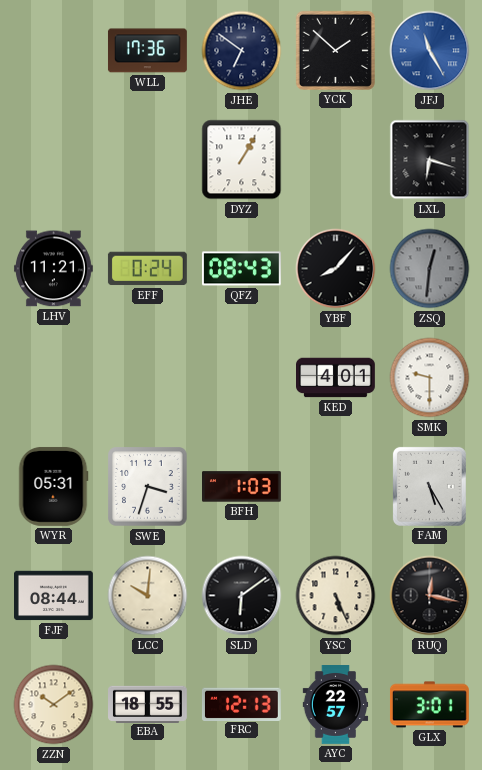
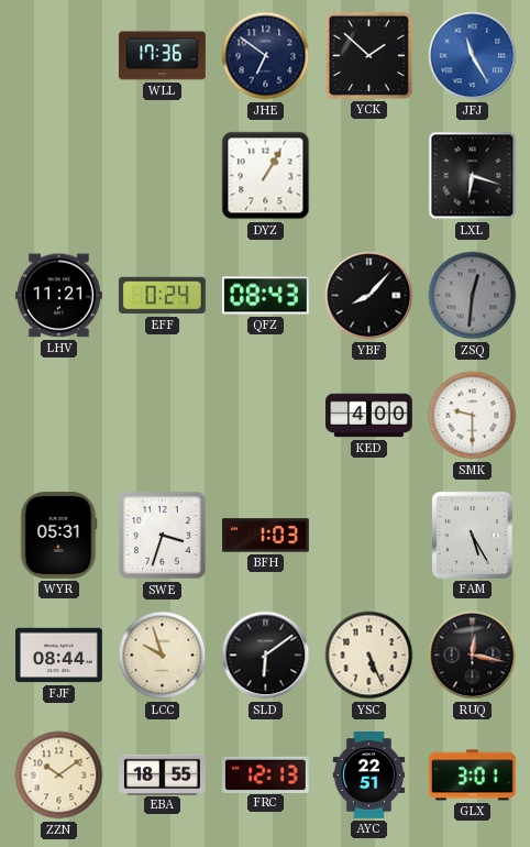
KED: 4:01 -> 4:00 (369, 416)
LCC: 10:01 -> 9:57 (163, 656)
AYC: 22:57 -> 22:51 (369, 776)
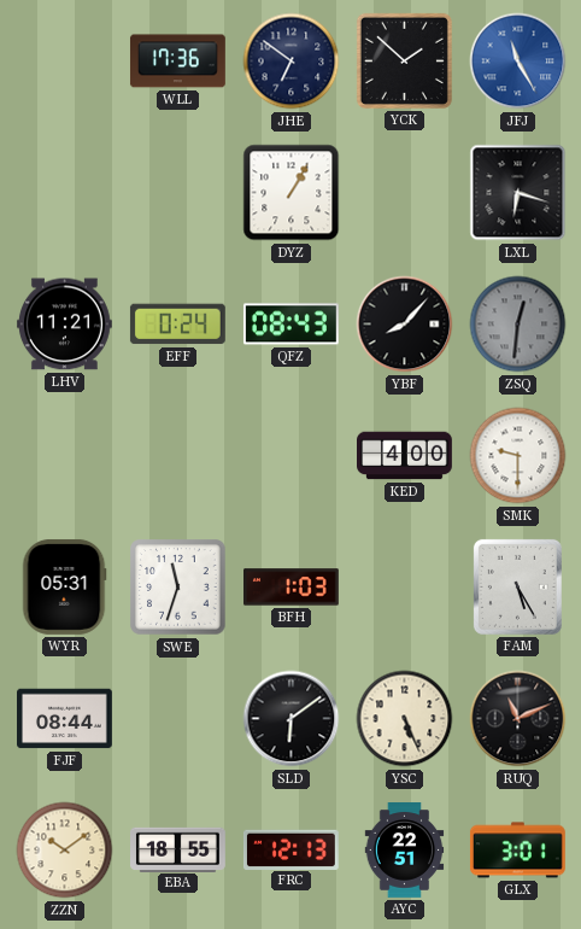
SWE: 3:33 -> 11:33 (178, 588)
LCC: 9:57 -> none (163, 656)
RUQ: 12:17 -> 11:11 (518, 719)
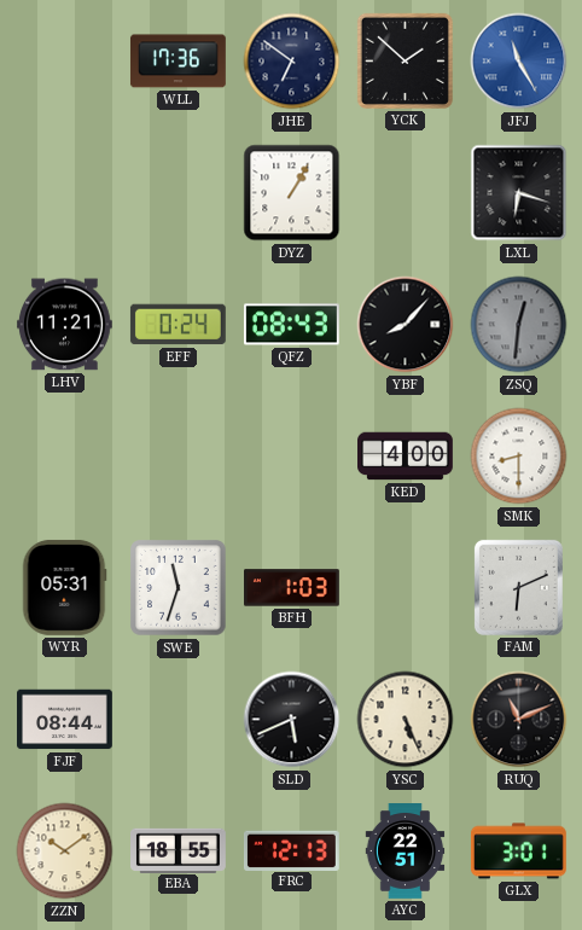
SMK: 9:30 -> 8:30 (519, 457)
FAM: 5:25 -> 6:11 (518, 587)
SLD: 6:09 -> 5:41 (292, 720)
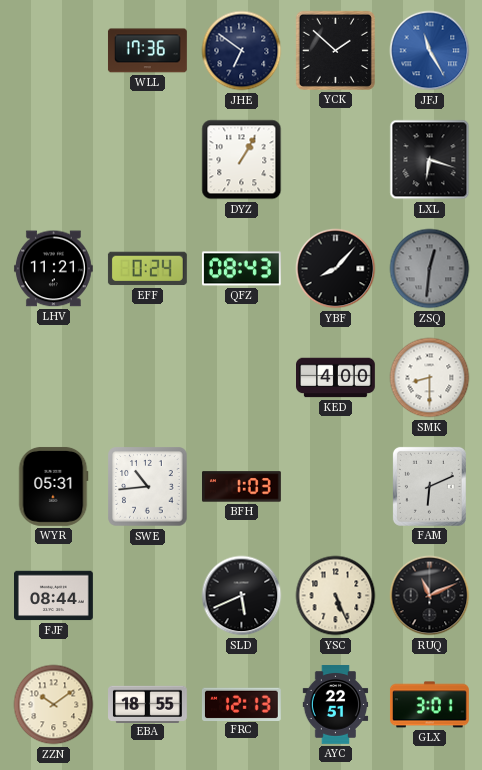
SWE: 11:33 -> 10:44 (148, 487)
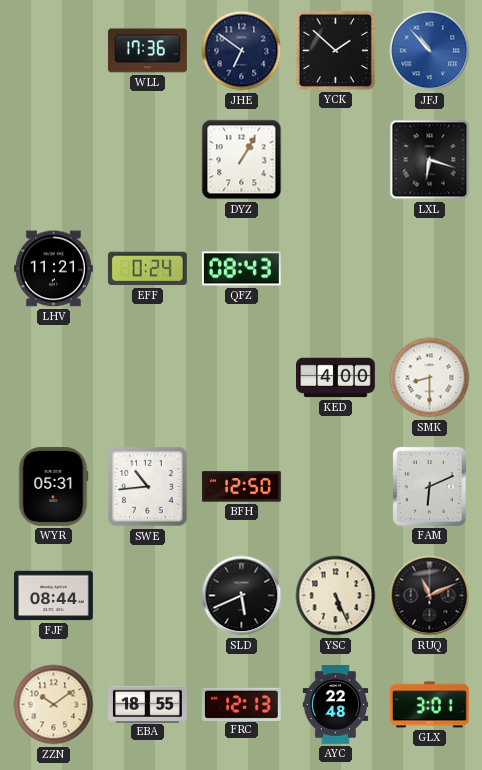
JFJ: 11:25 -> 10:53 (430, 51)
YBF: 8:07 -> none (336, 269)
ZSQ: 12:31 -> none (430, 269)
BFH: 1:03 -> 12:50 (242, 487)
AYC: 22:51 -> 22:48 (336, 705)
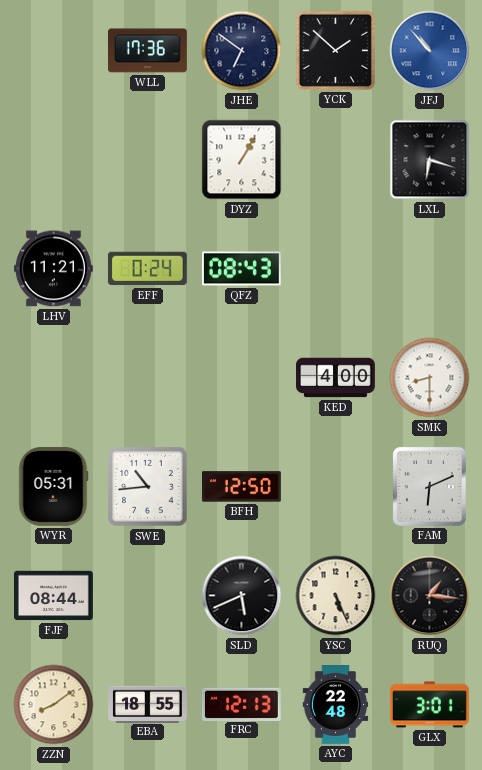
RUQ: 11:11 -> 1:16 (430, 596)
ZZN: 10:09 -> 8:09 (54, 705)
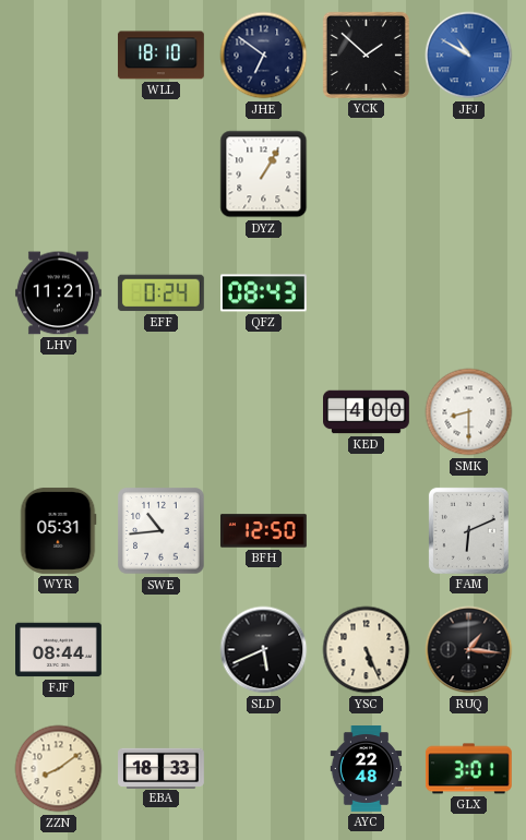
WLL: 17:36 -> 18:10 (160, 56)
JFJ: 10:53 -> 10:50 (469, 56)
LXL: 6:18 -> none (430, 160)
EBA: 18:55 -> 18:33 (162, 768)
FRC: 12:13 -> none (241, 704)
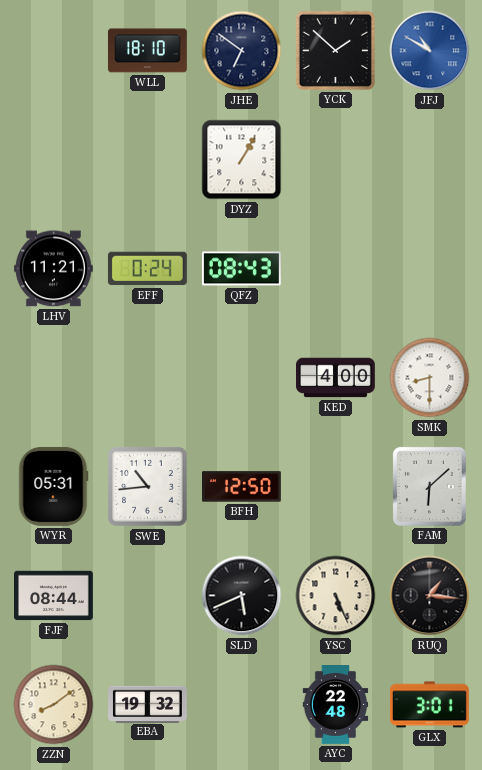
FAM: 6:11 -> 6:08 (429, 486)
EBA: 18:33 -> 19:32 (148, 704)
